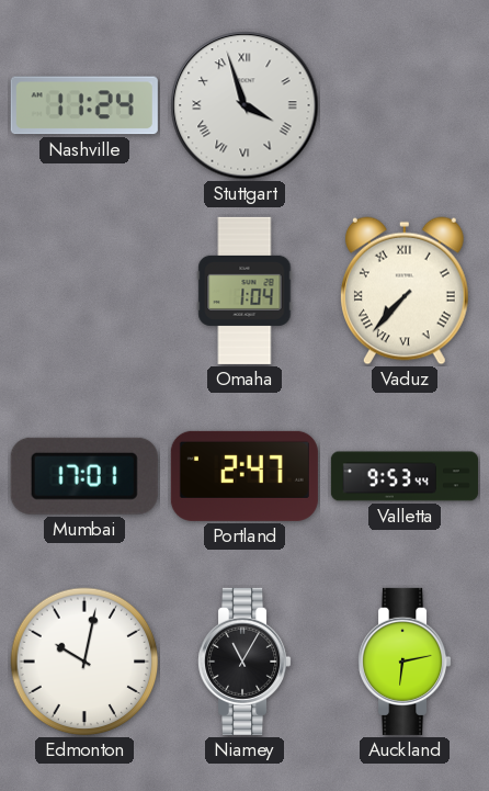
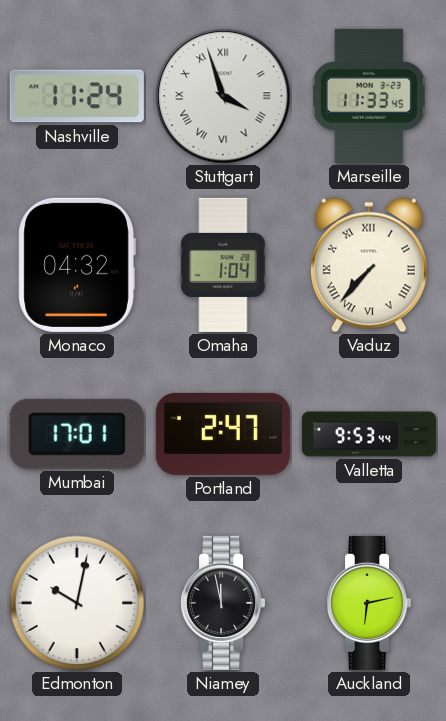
Marseille: none -> 11:33 (370, 96)
Monaco: none -> 04:32 (77, 265)
Niamey: 11:05 -> 11:58 (224, 603)
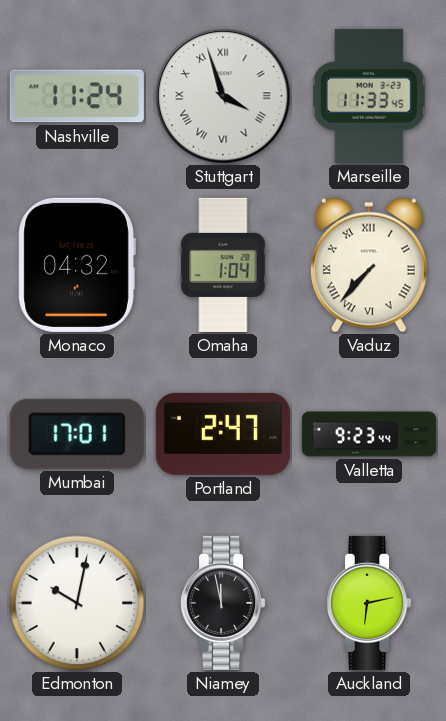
Valletta: 9:53 -> 9:23 (369, 434)
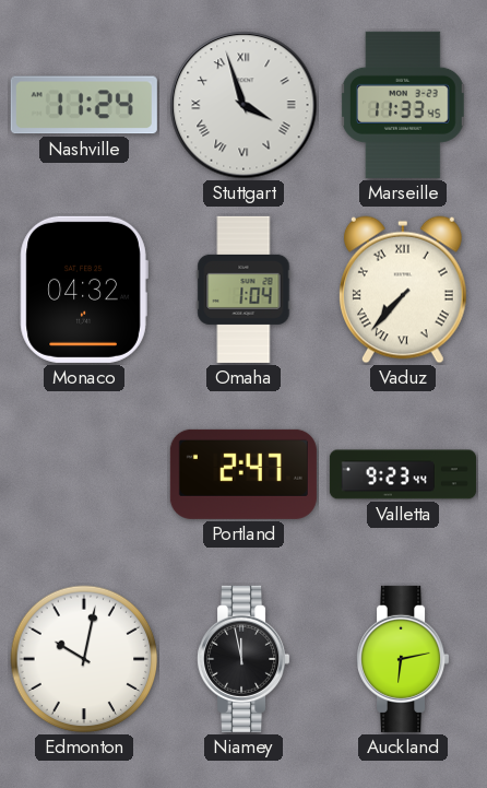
Mumbai: 17:01 -> none (77, 434)
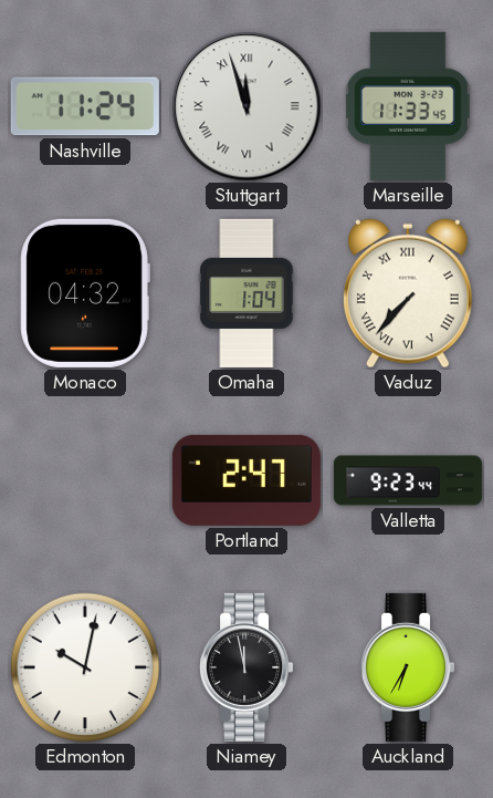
Stuttgart: 3:57 -> 11:57 (246, 106)
Auckland: 6:13 -> 6:35 (409, 667)
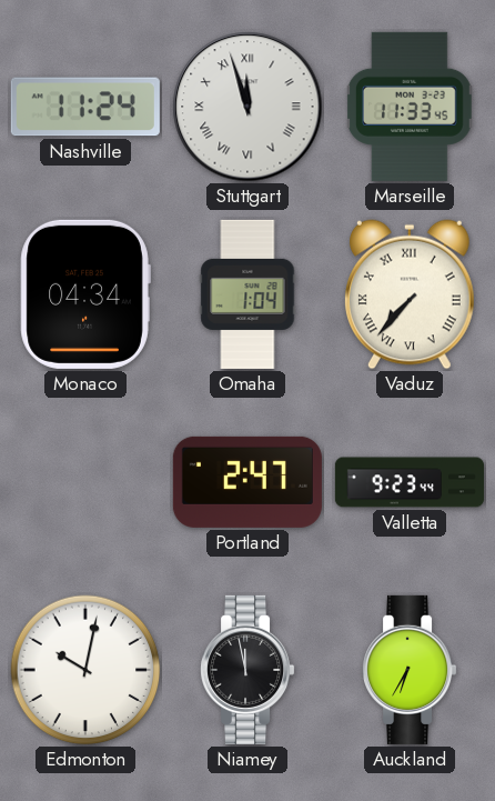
Monaco: 04:32 -> 04:34 (85, 294)
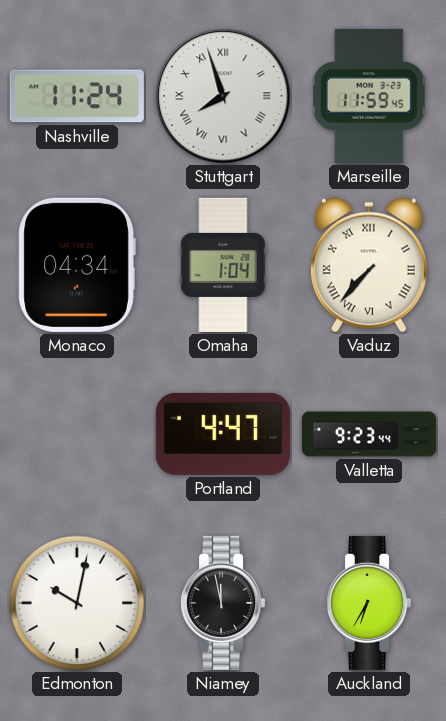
Stuttgart: 11:57 -> 7:57 (223, 96)
Marseille: 11:33 -> 11:59 (370, 96)
Portland: 2:47 -> 4:47 (223, 434)
